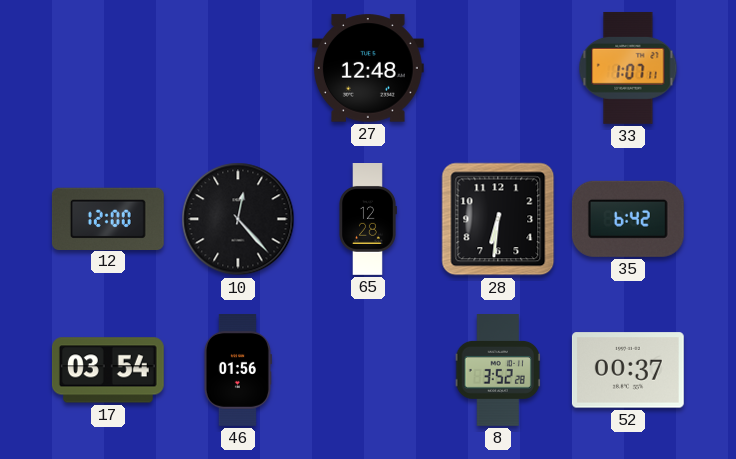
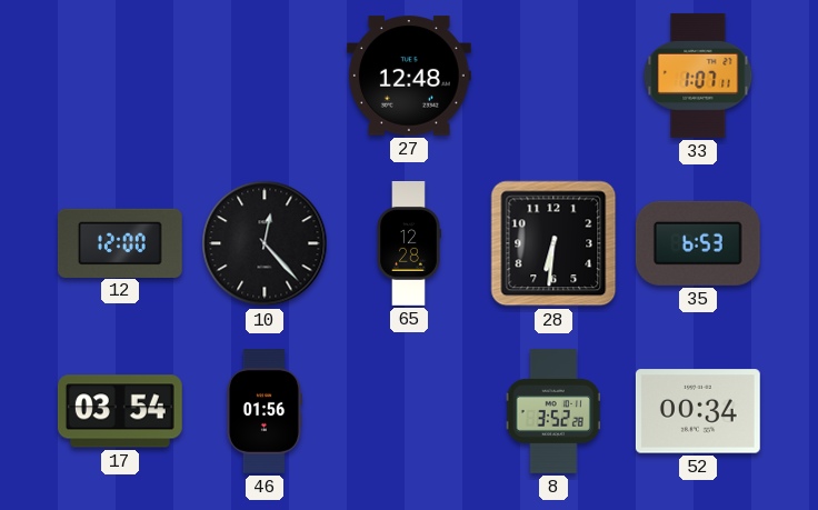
35: 6:42 -> 6:53 (698, 243)
52: 00:37 -> 00:34 (698, 411)
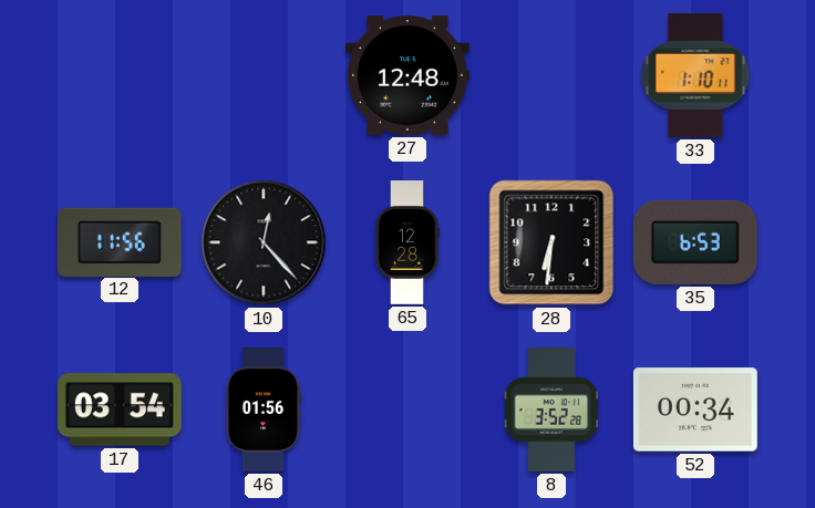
33: 1:07 -> 1:10 (695, 75)
12: 12:00 -> 11:56 (120, 241)
